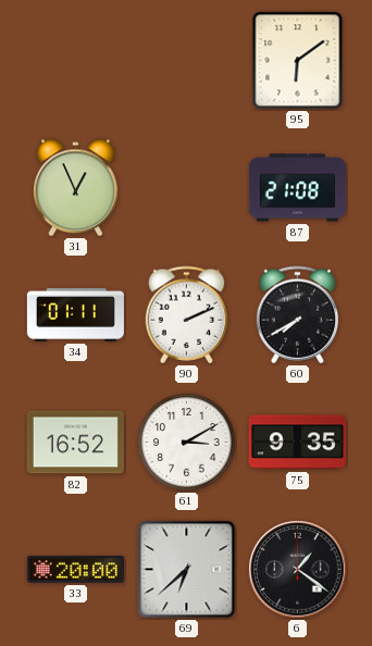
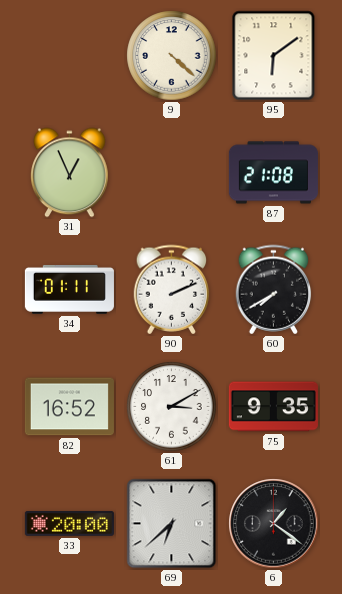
9: none -> 4:22 (172, 56)
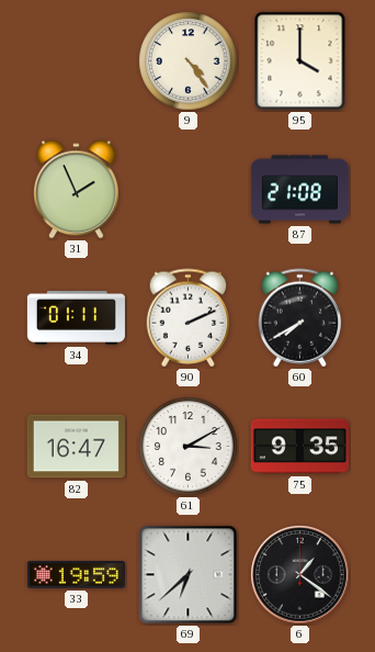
9: 4:22 -> 4:24 (189, 61)
95: 6:09 -> 4:00 (300, 61)
31: 12:56 -> 1:56 (77, 190)
82: 16:52 -> 16:47 (76, 447)
33: 20:00 -> 19:59 (76, 574)
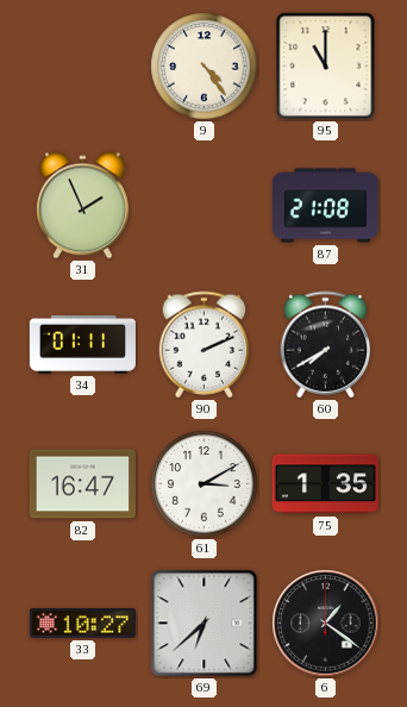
95: 4:00 -> 11:00 (326, 67)
75: 9:35 -> 1:35 (325, 484)
33: 19:59 -> 10:27 (82, 622)
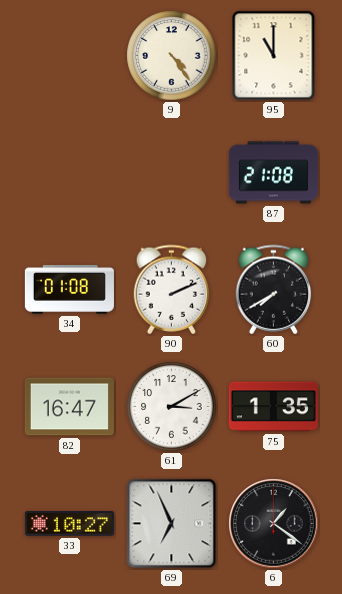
31: 1:56 -> none (83, 206)
34: 01:11 -> 01:08 (69, 290)
69: 6:38 -> 6:56 (172, 524)
